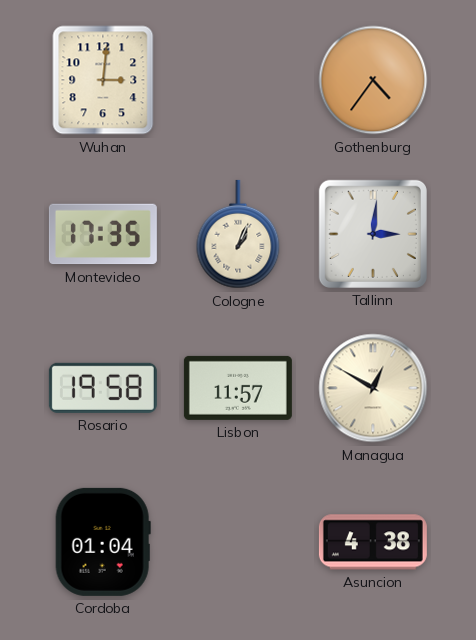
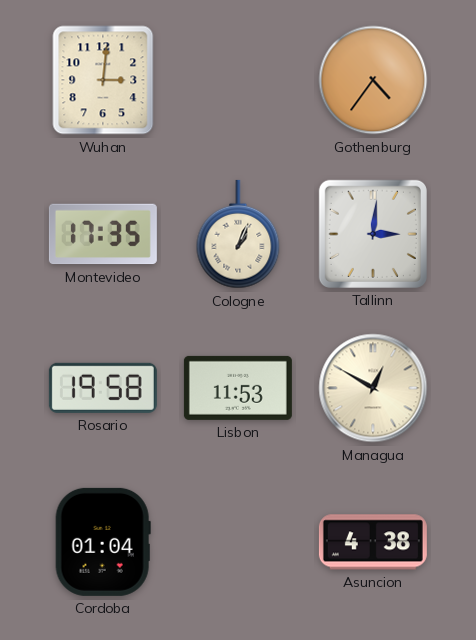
Lisbon: 11:57 -> 11:53 (238, 388)
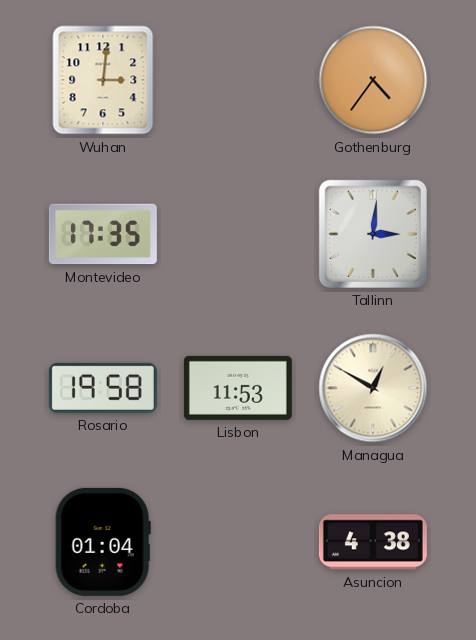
Cologne: 1:04 -> none (238, 234)
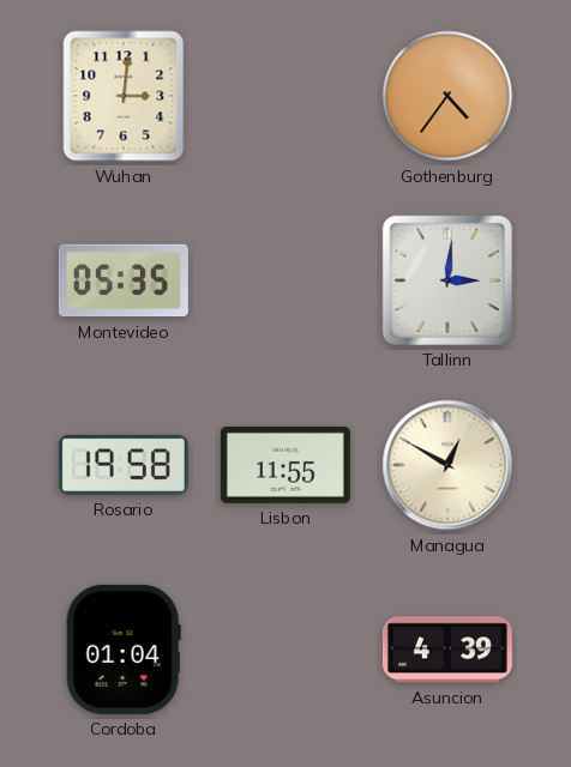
Montevideo: 17:35 -> 05:35 (124, 280)
Lisbon: 11:53 -> 11:55 (285, 465)
Asuncion: 4:38 -> 4:39 (447, 650)
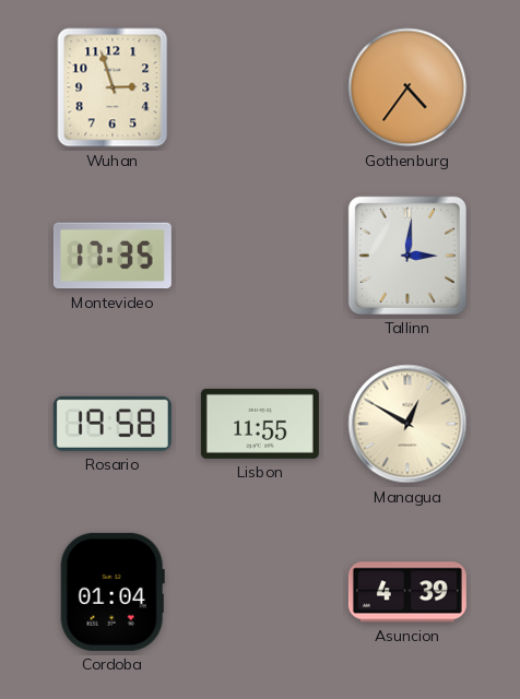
Wuhan: 3:01 -> 2:57 (113, 87)
Montevideo: 05:35 -> 17:35 (113, 256)
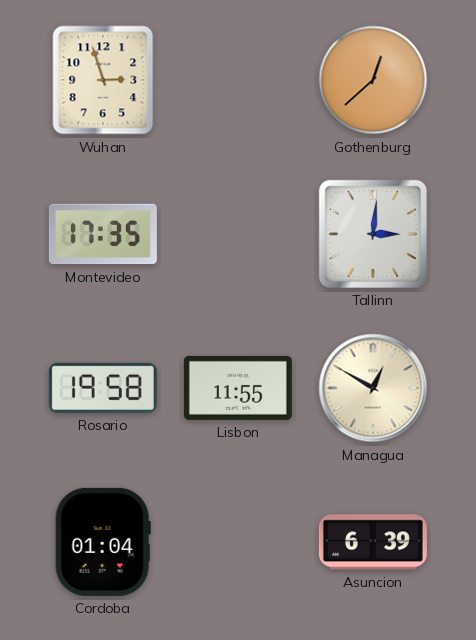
Gothenburg: 4:36 -> 12:38 (373, 80)
Asuncion: 4:39 -> 6:39 (373, 542)
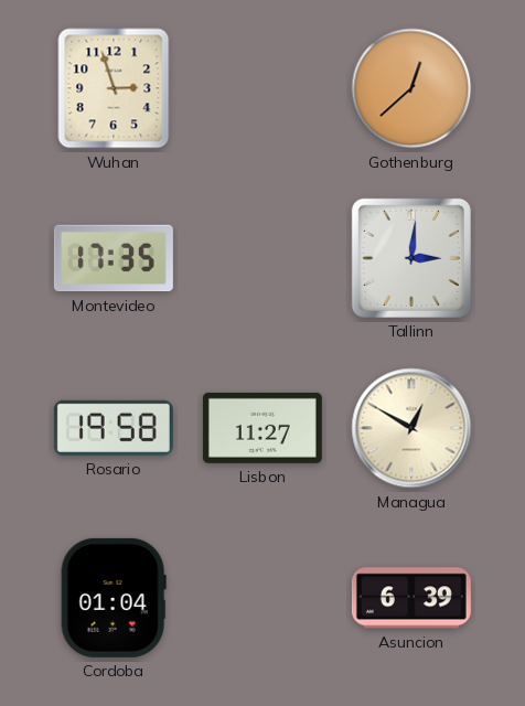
Lisbon: 11:55 -> 11:27 (262, 428)
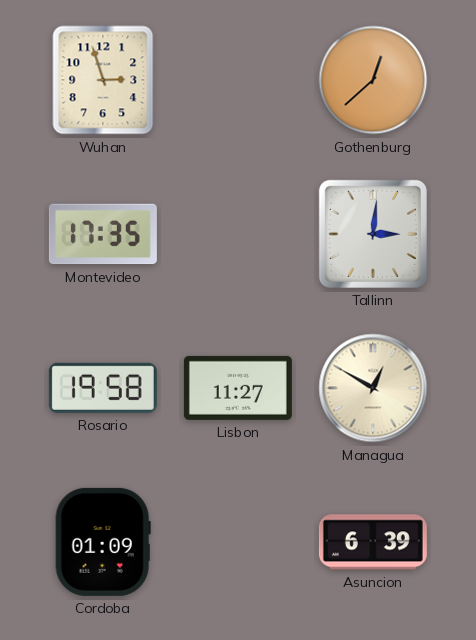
Cordoba: 01:04 -> 01:09 (103, 542)
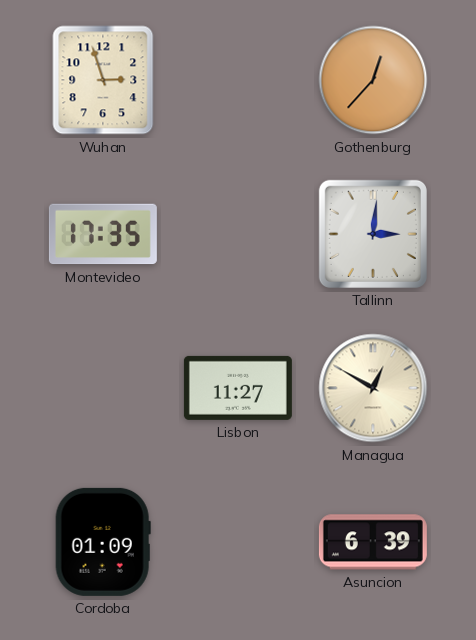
Gothenburg: 12:38 -> 12:37 (373, 80)
Rosario: 19:58 -> none (103, 388)
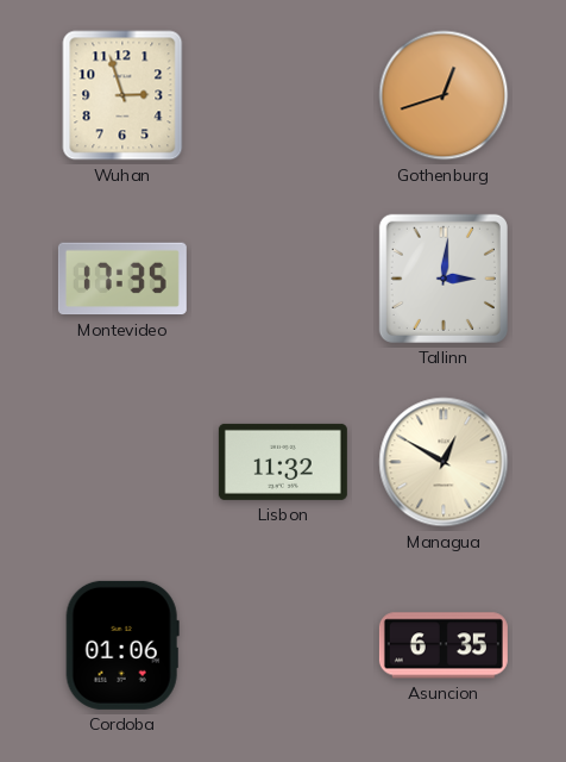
Gothenburg: 12:37 -> 12:42 (444, 95)
Lisbon: 11:27 -> 11:32 (283, 462)
Cordoba: 01:09 -> 01:06 (122, 645)
Asuncion: 6:39 -> 6:35 (444, 645)
